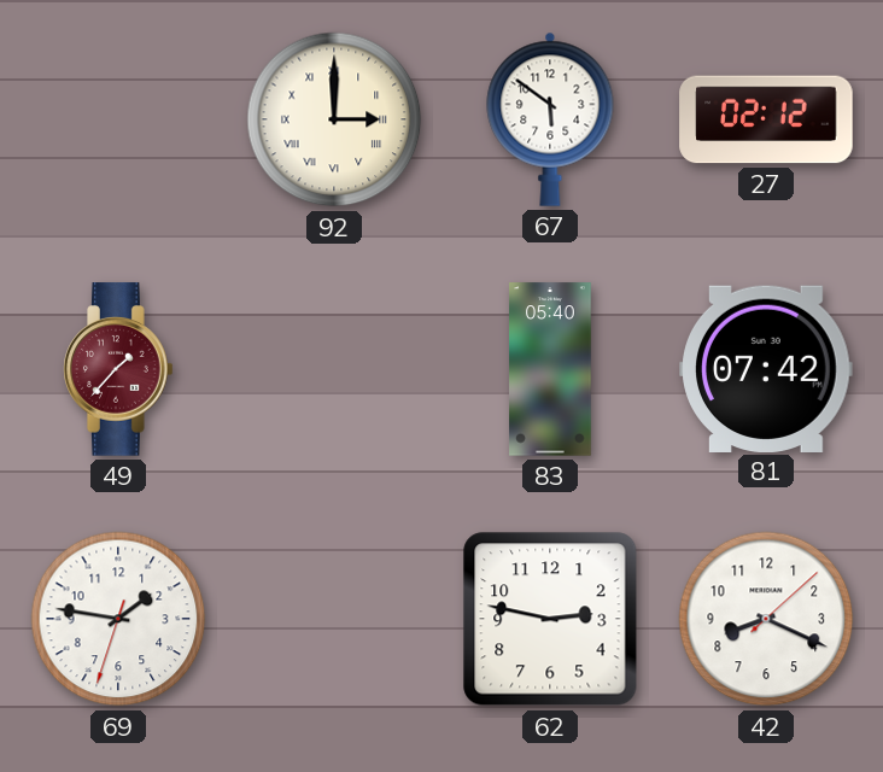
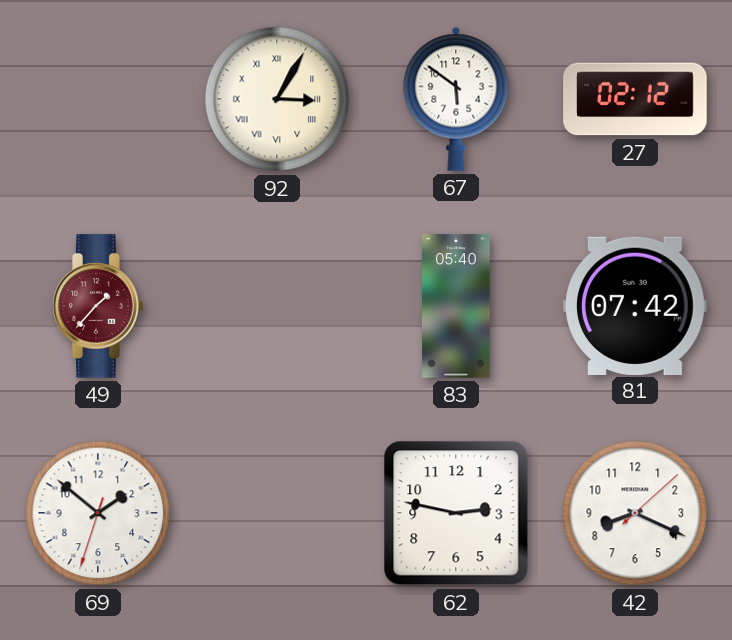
92: 3:00 -> 3:05 (277, 99)
69: 1:46 -> 1:51 (98, 513)
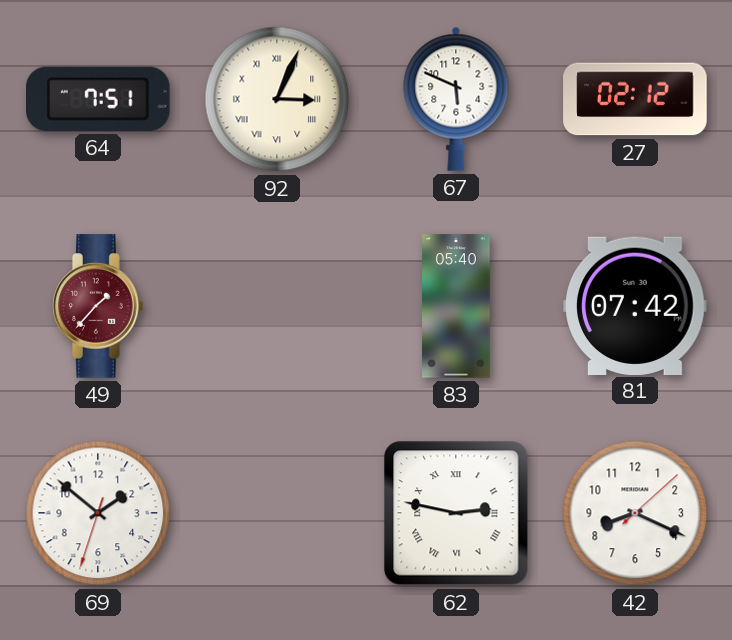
64: none -> 7:51 (99, 99)
92: 3:05 -> 3:04 (277, 99)
67: 5:51 -> 5:49 (456, 99)
62 numerals: Arabic -> Roman (456, 513)
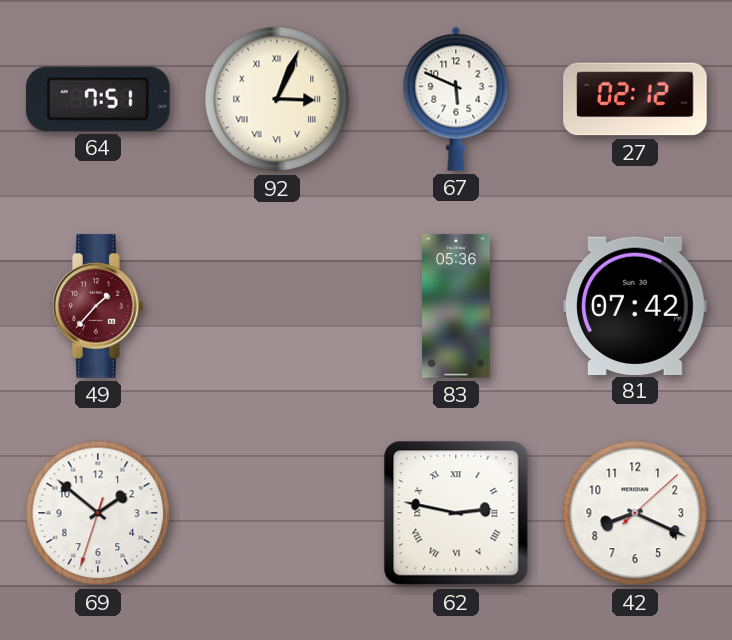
83: 05:40 -> 05:36 (456, 306)
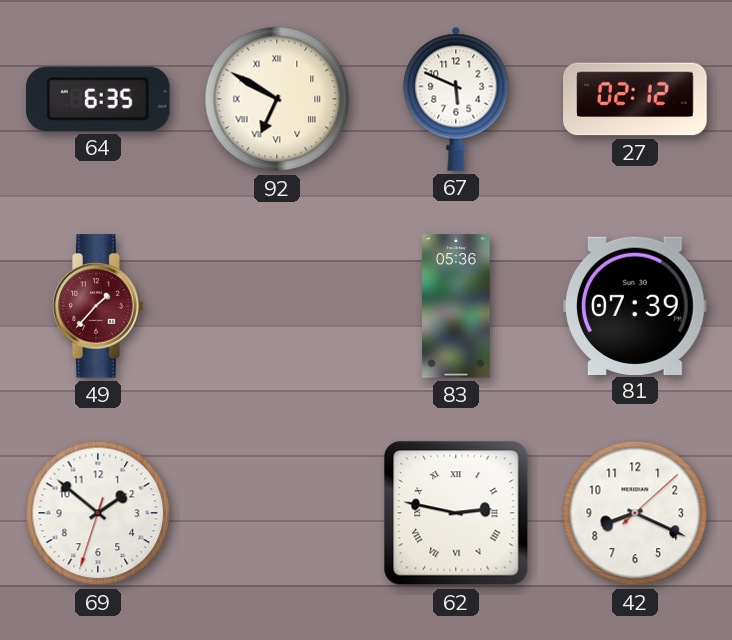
64: 7:51 -> 6:35 (99, 99)
92: 3:04 -> 6:50 (277, 99)
81: 07:42 -> 07:39 (635, 305)
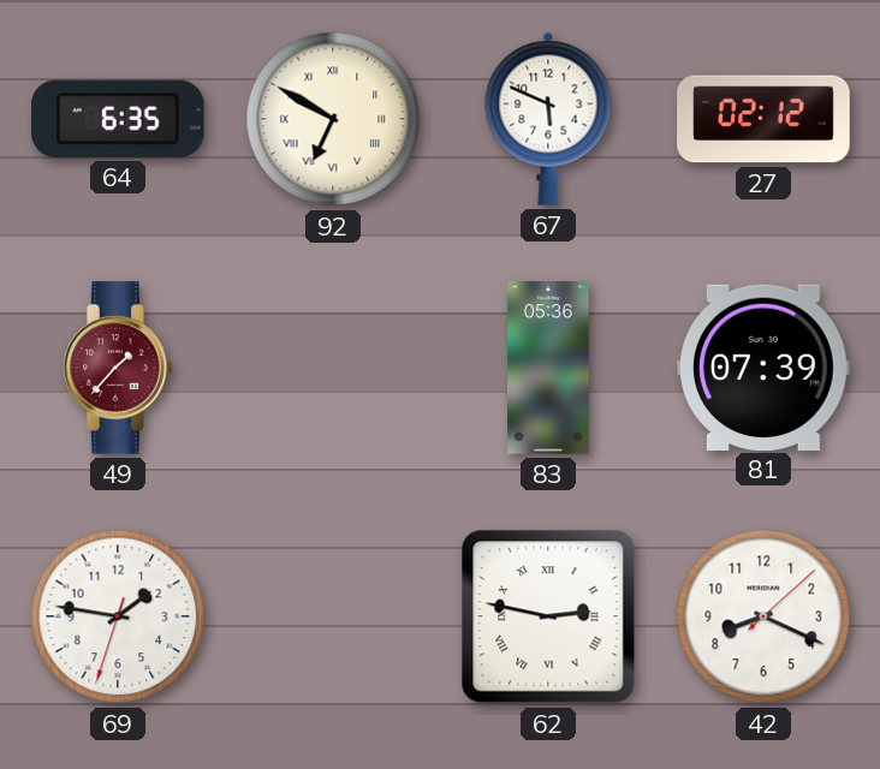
69: 1:51 -> 1:46 (118, 616)
